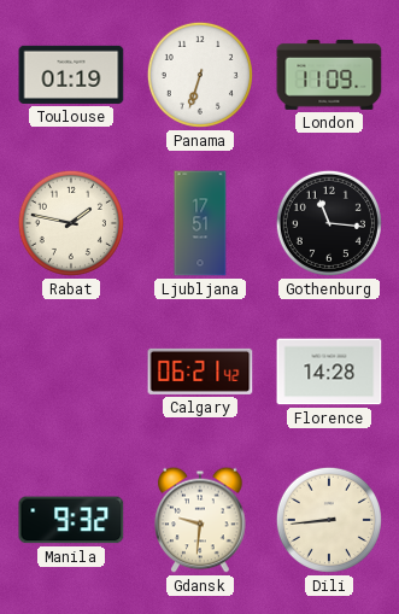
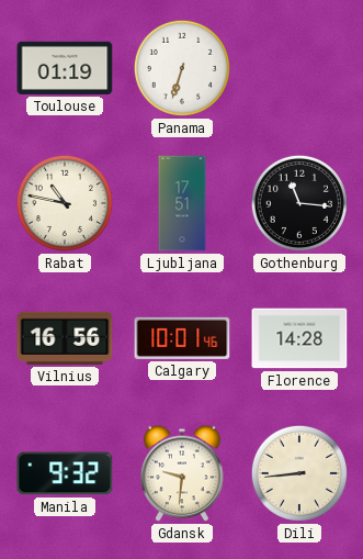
London: 11:09 -> none (329, 75)
Rabat: 1:47 -> 10:47 (65, 203)
Vilnius: none -> 16:56 (65, 338)
Calgary: 06:21 -> 10:01 (182, 338)
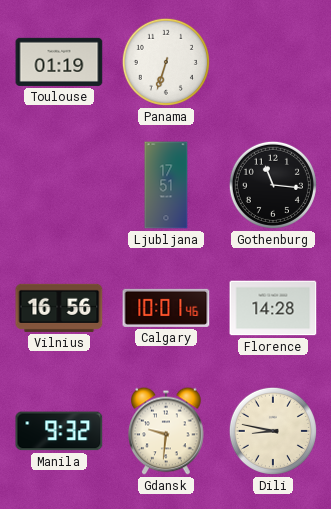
Rabat: 10:47 -> none (65, 203)
Dili: 8:44 -> 8:47 (273, 431)
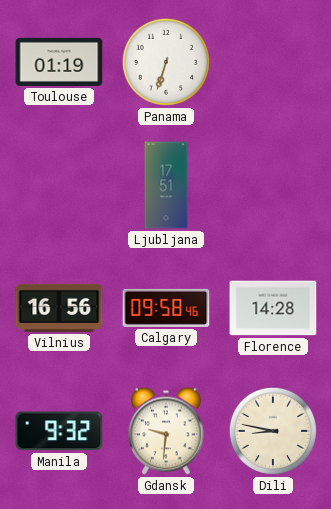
Gothenburg: 11:16 -> none (273, 185)
Calgary: 10:01 -> 09:58 (166, 308)
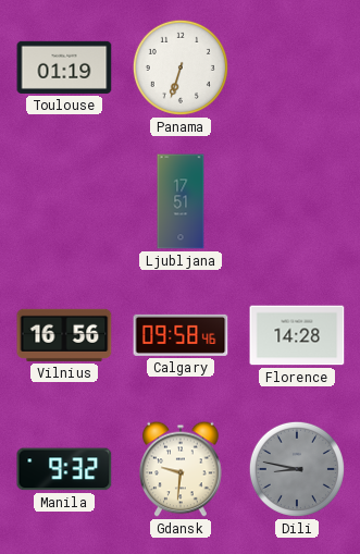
Dili dial: cream -> grey (297, 469)
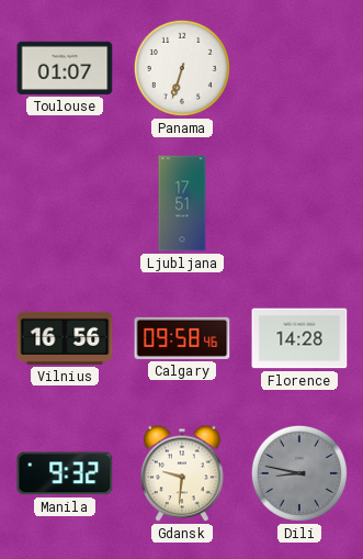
Toulouse: 01:19 -> 01:07 (65, 68)
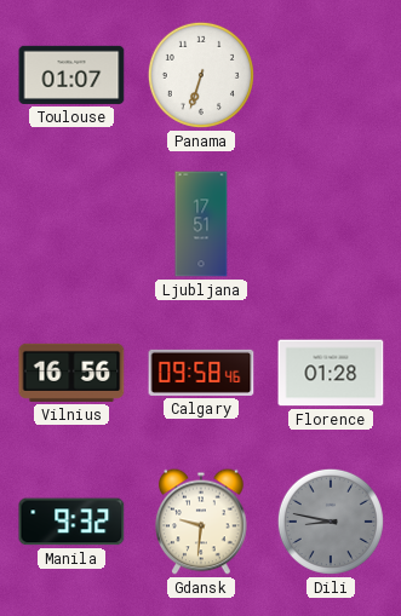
Florence: 14:28 -> 01:28 (331, 373)
